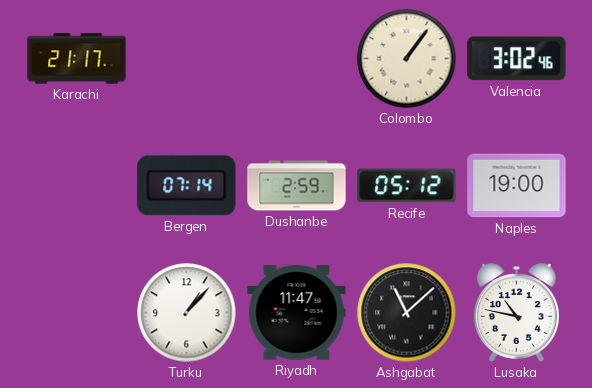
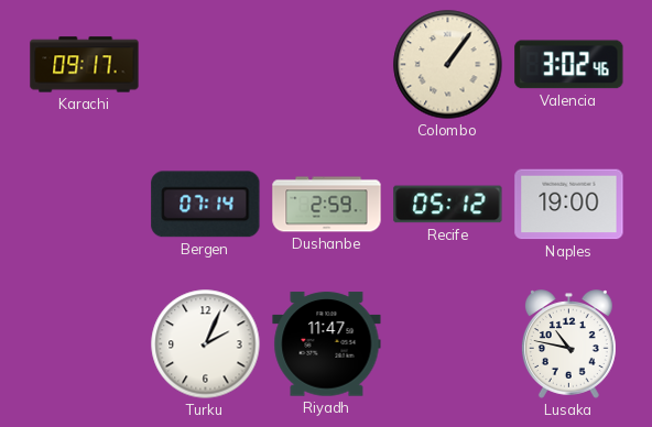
Karachi: 21:17 -> 09:17 (85, 65)
Turku: 1:07 -> 2:04 (206, 344)
Ashgabat: 11:08 -> none (407, 313)
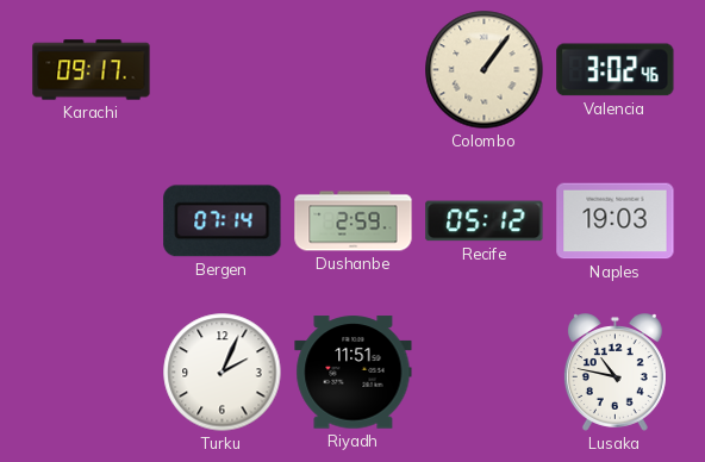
Naples: 19:00 -> 19:03 (616, 221)
Riyadh: 11:47 -> 11:51 (354, 373)
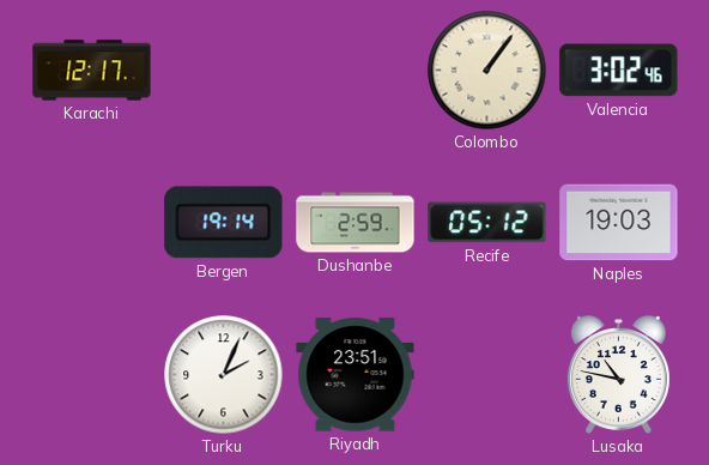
Karachi: 09:17 -> 12:17 (92, 71)
Bergen: 07:14 -> 19:14 (224, 223)
Riyadh: 11:51 -> 23:51 (356, 375)
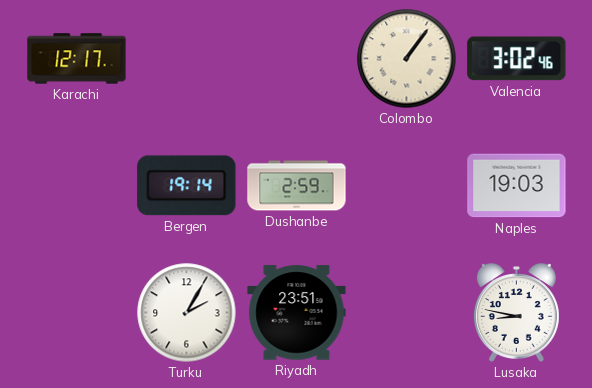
Recife: 05:12 -> none (487, 223)
Turku: 2:04 -> 2:05 (187, 313)
Lusaka: 10:47 -> 8:47 (516, 313)
